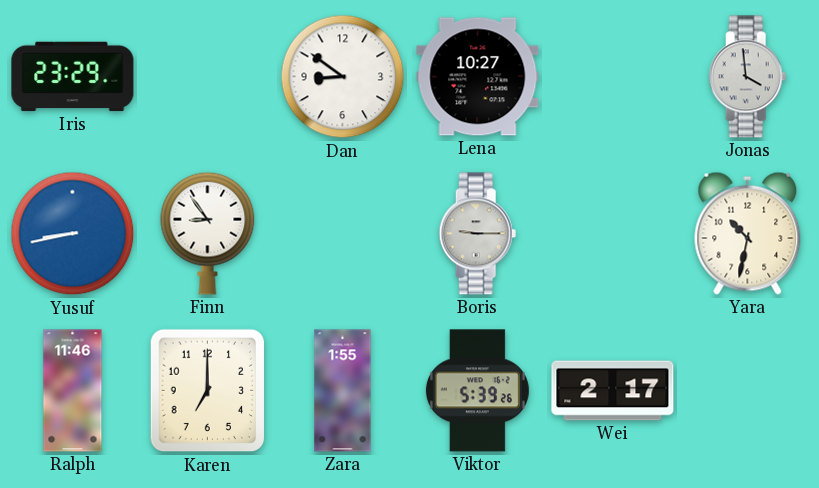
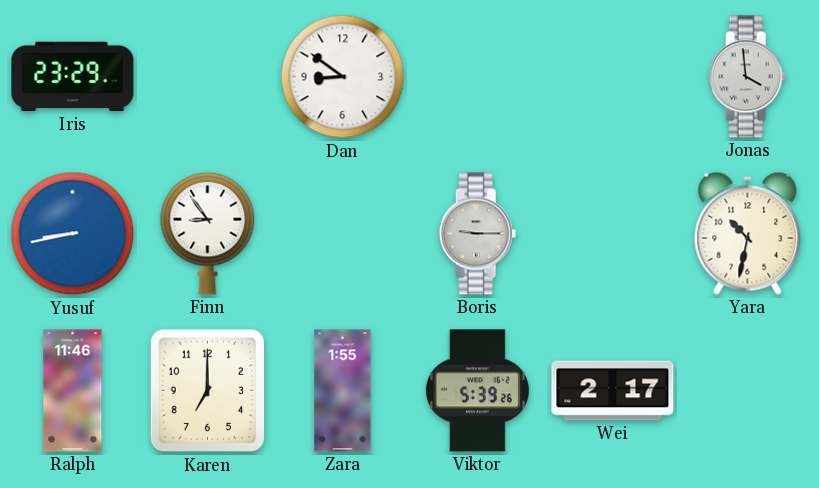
Lena: 10:27 -> none (478, 77)
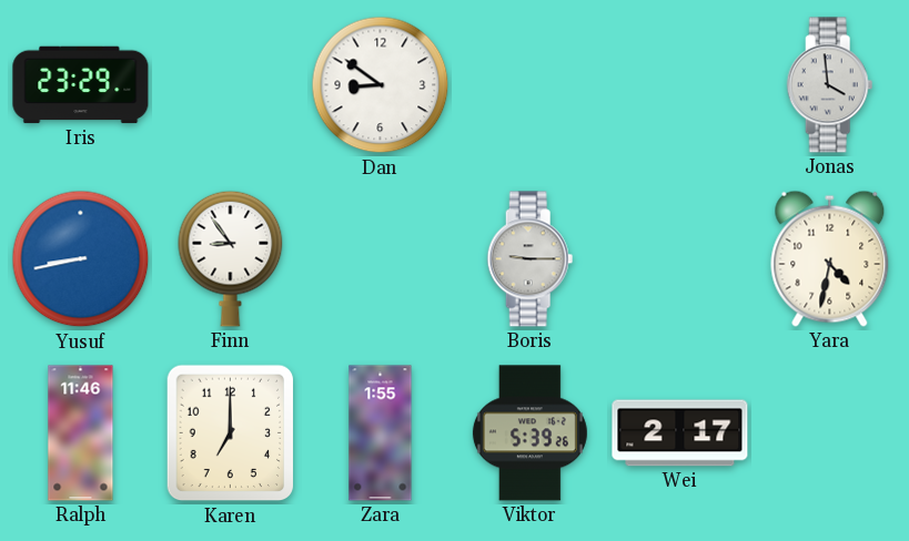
Yara: 10:32 -> 4:32 (830, 258)
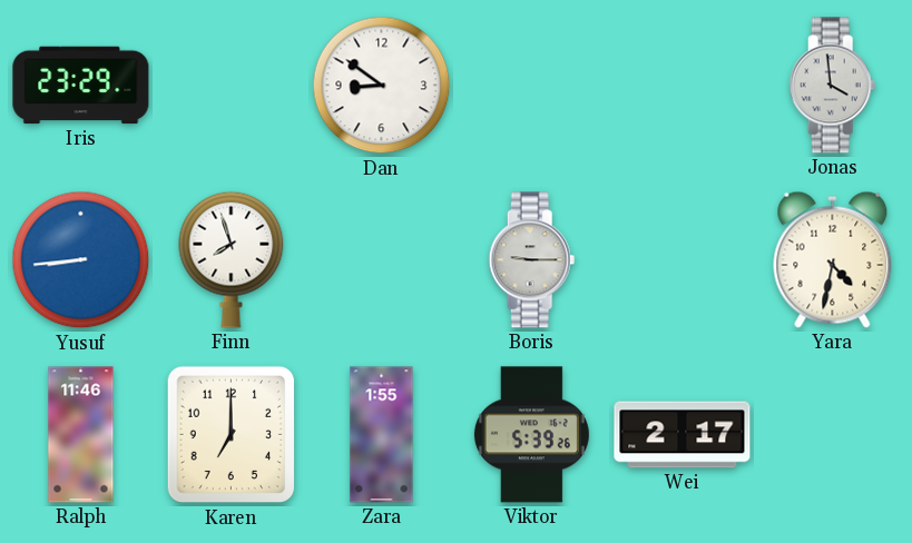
Yusuf: 8:43 -> 8:44 (81, 260)
Finn: 8:54 -> 7:57 (232, 259)
